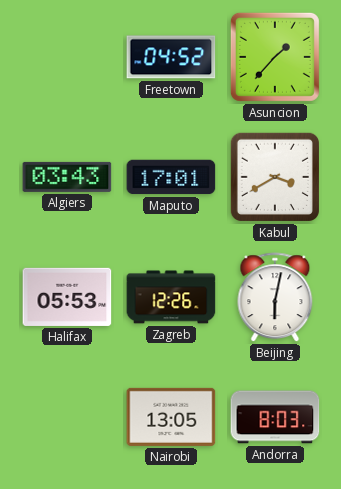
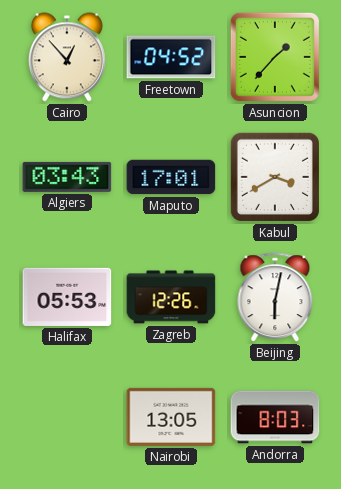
Cairo: none -> 12:53 (67, 57)
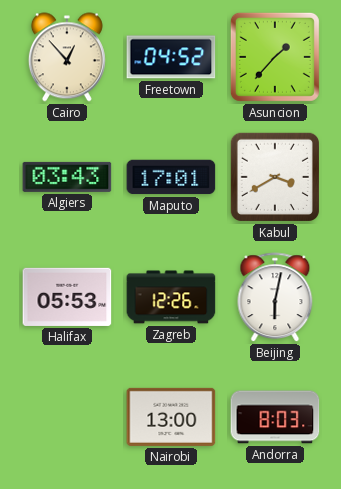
Nairobi: 13:05 -> 13:00 (171, 417)
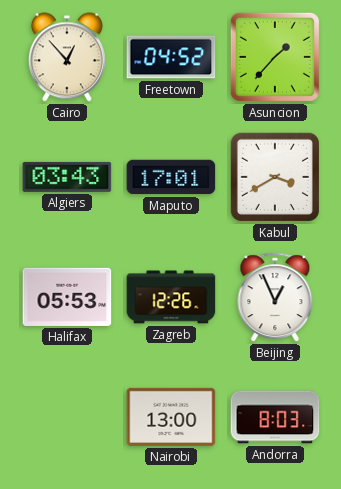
Beijing: 6:02 -> 12:56 (275, 298)
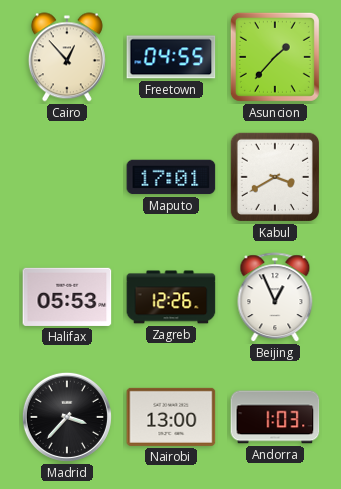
Freetown: 04:52 -> 04:55 (171, 57)
Algiers: 03:43 -> none (67, 177)
Madrid: none -> 3:37 (67, 417)
Andorra: 8:03 -> 1:03 (275, 417)
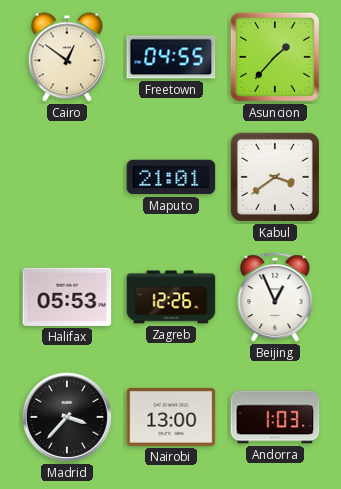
Cairo: 12:53 -> 12:51 (67, 57)
Maputo: 17:01 -> 21:01 (171, 177)
Kabul: 3:40 -> 3:39 (275, 177)
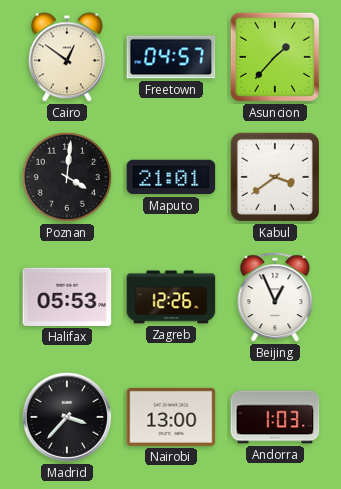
Freetown: 04:55 -> 04:57 (171, 57)
Poznan: none -> 4:01 (67, 177)
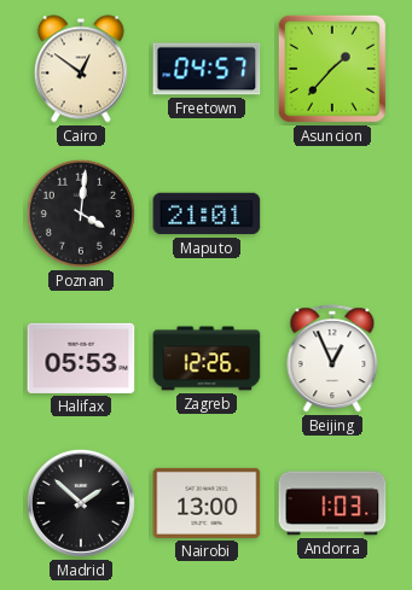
Kabul: 3:39 -> none (275, 177)
Madrid: 3:37 -> 1:52 (81, 503)
